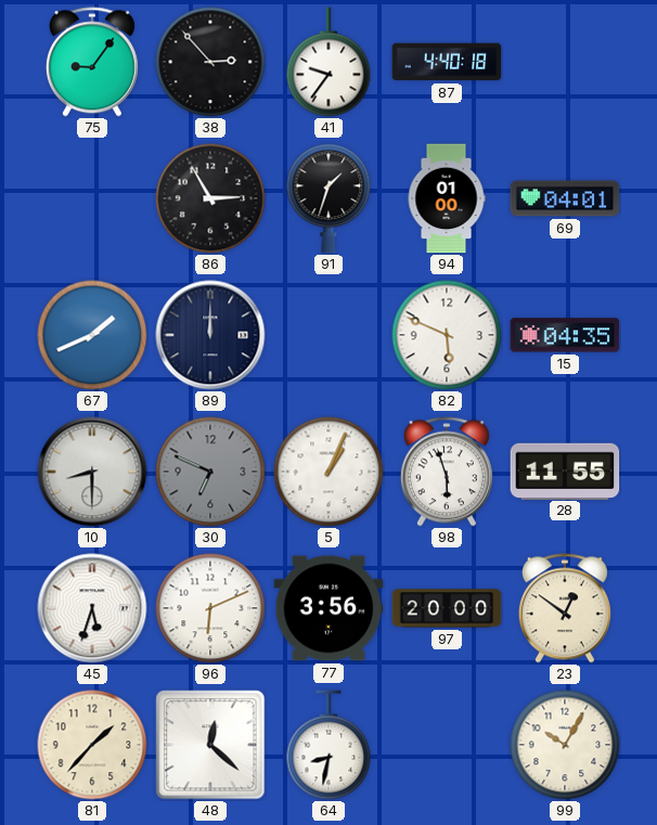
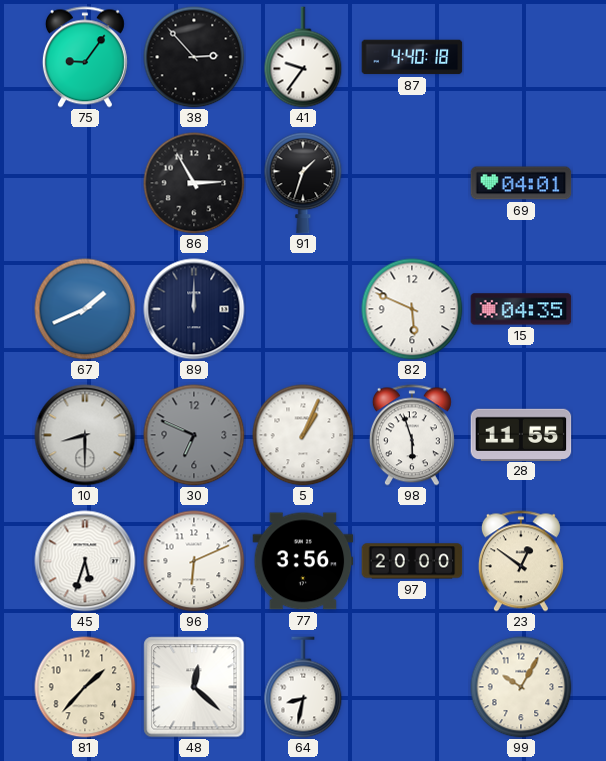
94: 01:00 -> none (447, 198)
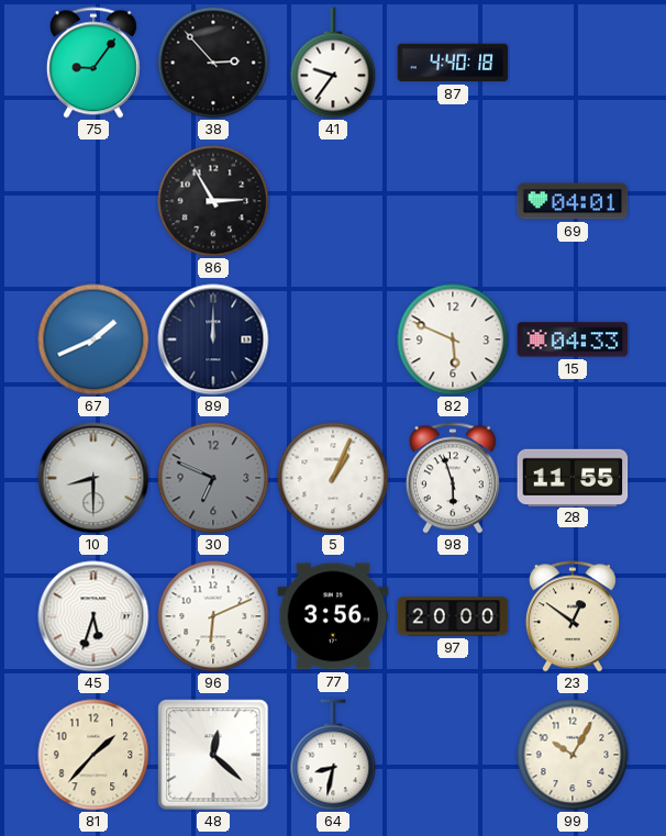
91: 1:33 -> none (303, 183)
15: 04:35 -> 04:33 (573, 339)
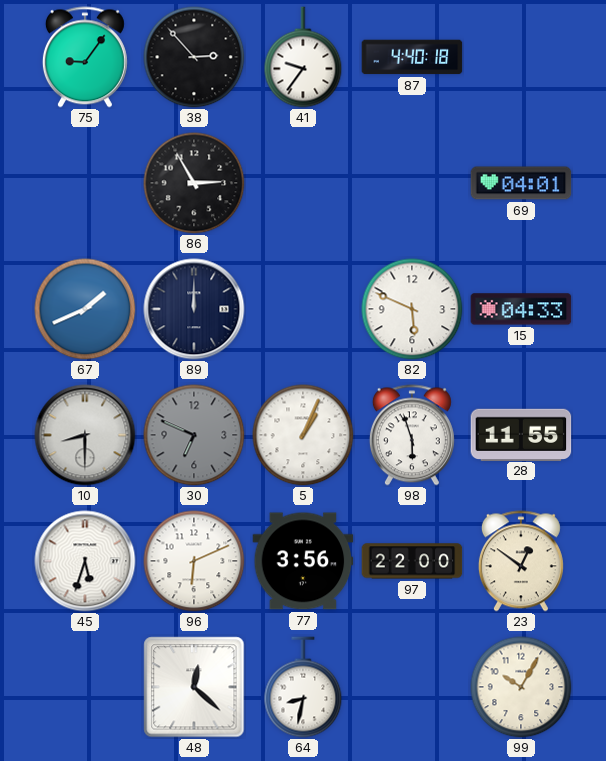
97: 20:00 -> 22:00 (412, 561)
81: 1:37 -> none (93, 755)
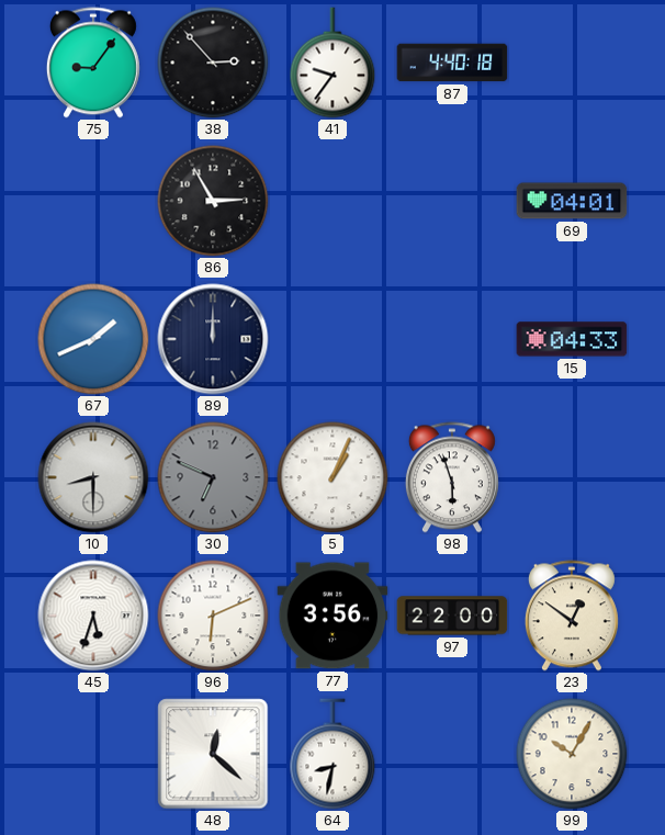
82: 5:49 -> none (412, 309)
28: 11:55 -> none (521, 434)
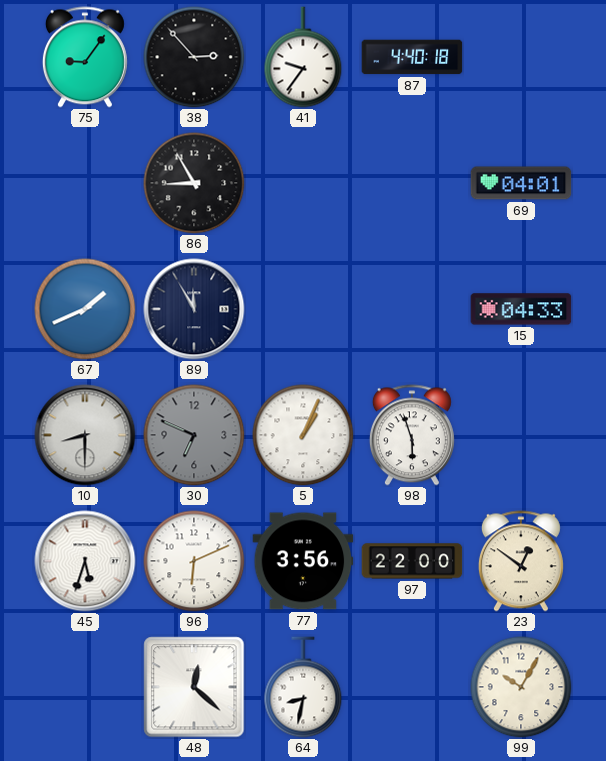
86: 2:55 -> 8:55 (194, 183)
89: 12:00 -> 11:55 (194, 309)
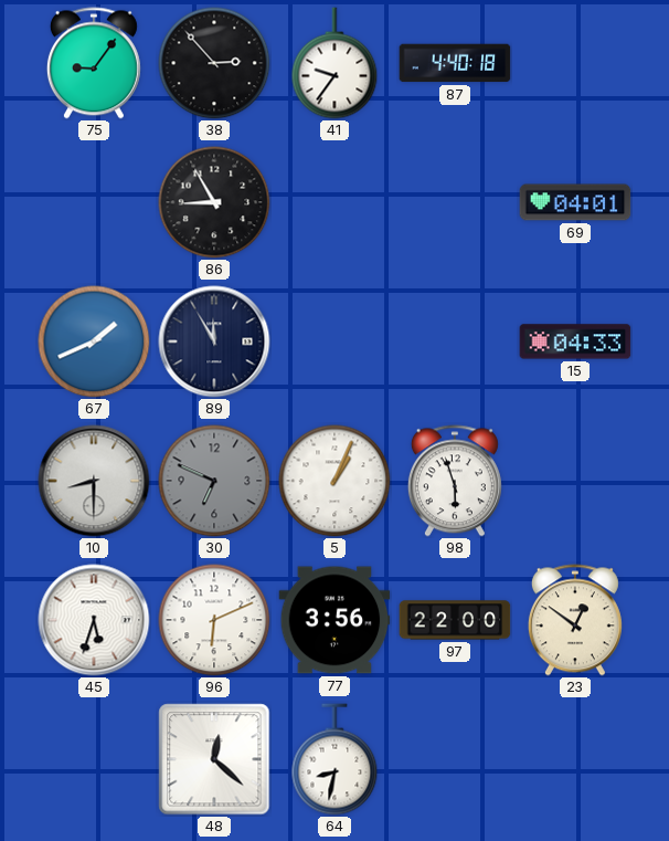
99: 10:05 -> none (521, 687)
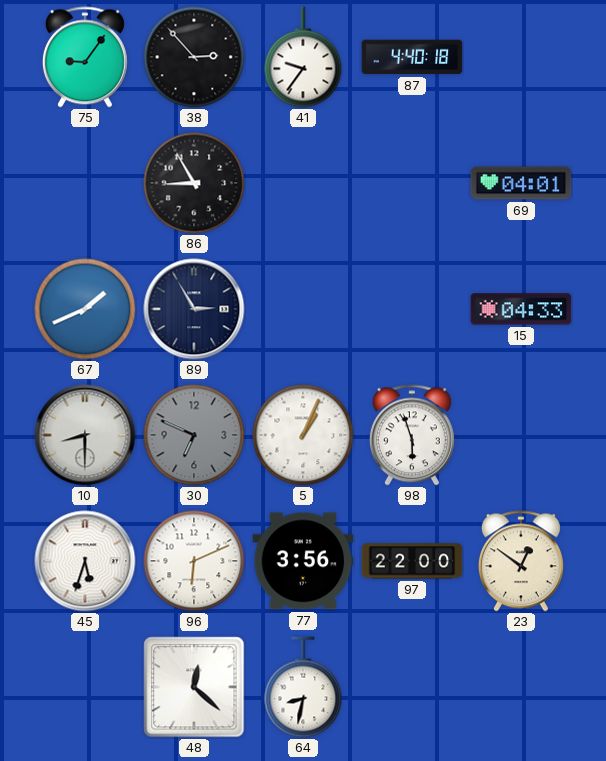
89: 11:55 -> 2:55 (194, 309)
